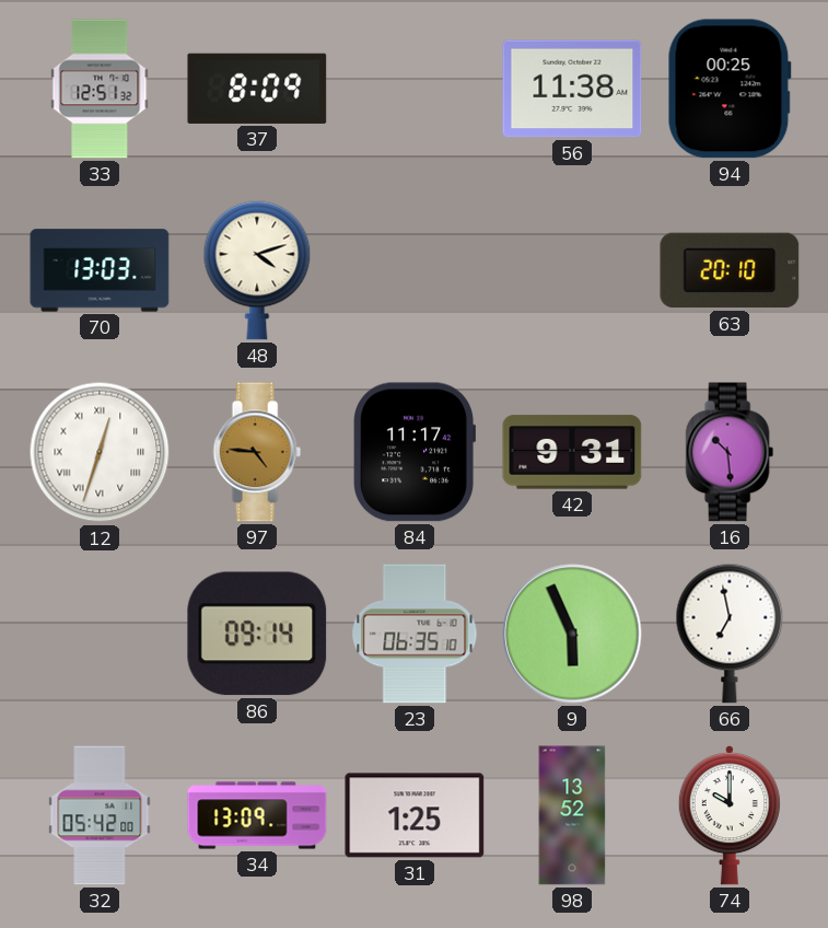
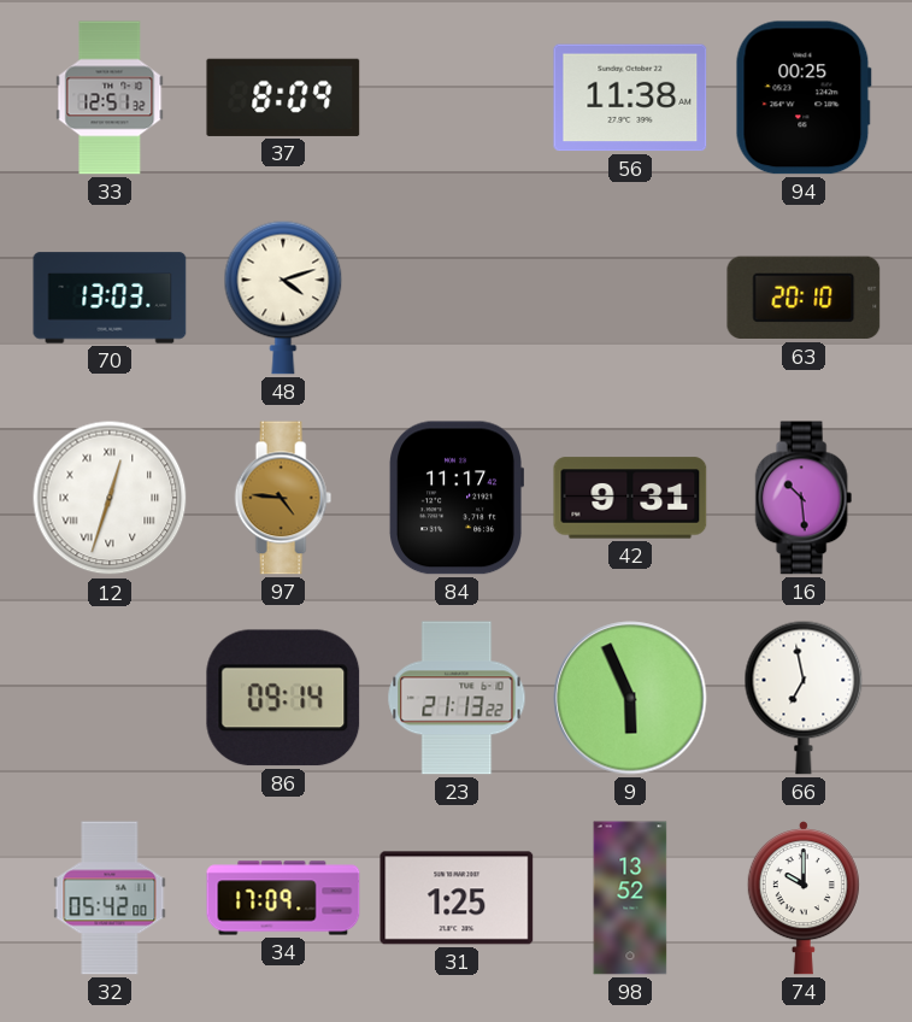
23: 06:35 -> 21:13 (457, 698)
34: 13:09 -> 17:09 (283, 898)
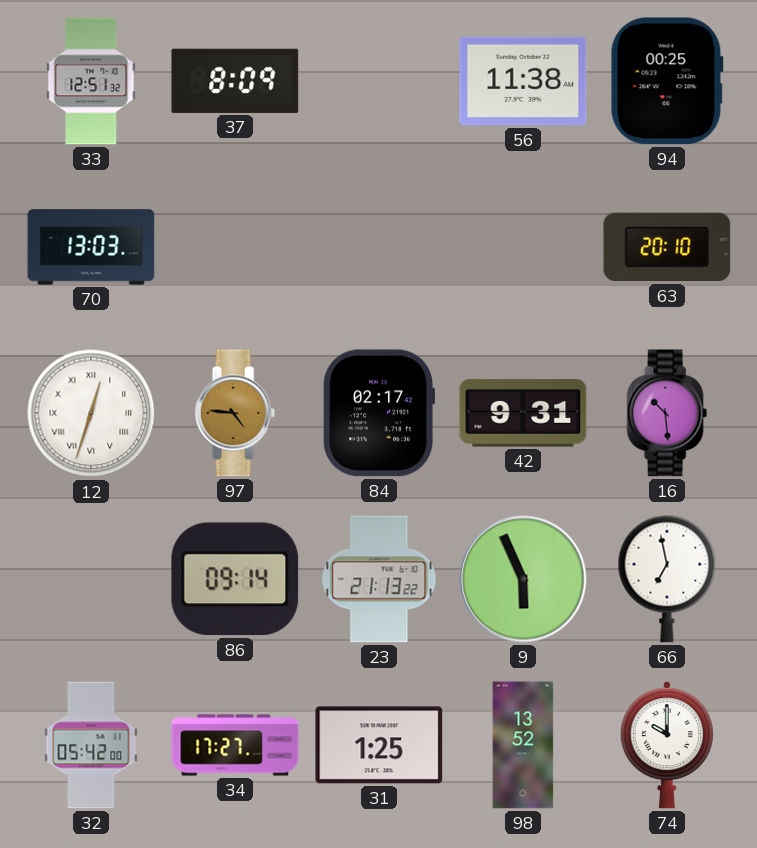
48: 4:12 -> none (283, 298)
84: 11:17 -> 02:17 (378, 413)
34: 17:09 -> 17:27 (235, 745)
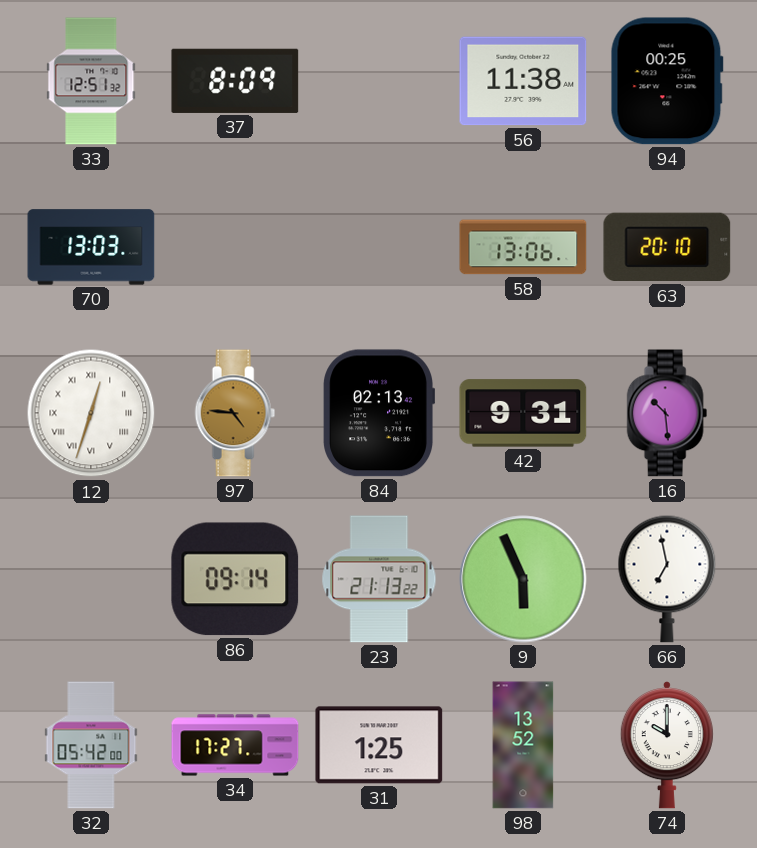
58: none -> 13:06 (523, 247)
84: 02:17 -> 02:13 (378, 413)
